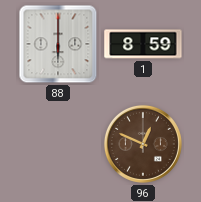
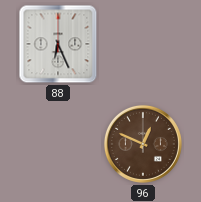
88: 6:00 -> 6:26 (58, 44)
1: 8:59 -> none (143, 44)
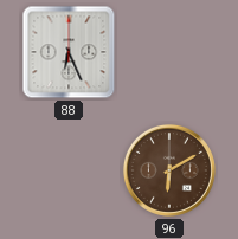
96: 12:49 -> 6:10 (169, 170)
